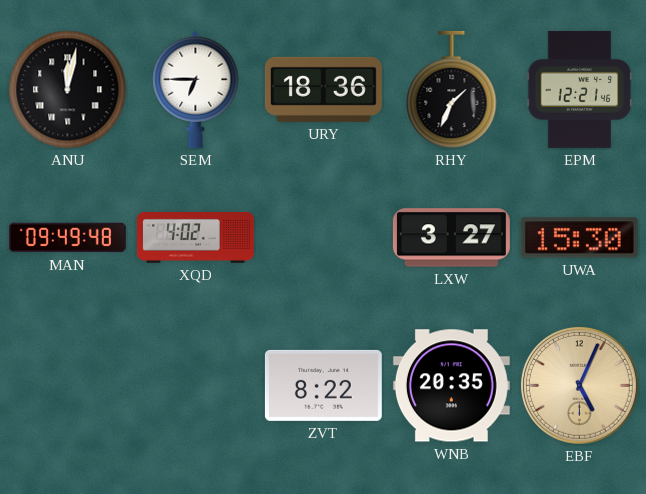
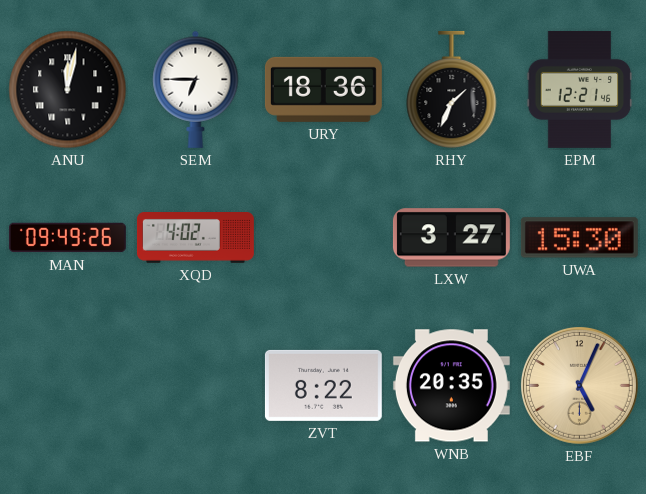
MAN: 09:49:48 -> 09:49:26 (67, 238)
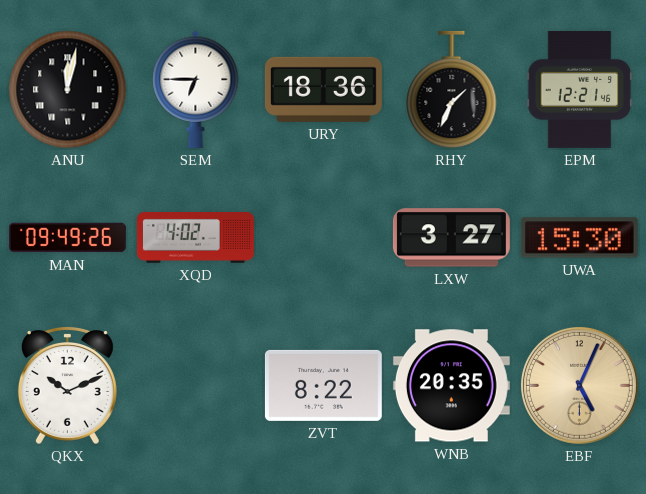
QKX: none -> 10:11 (67, 386)
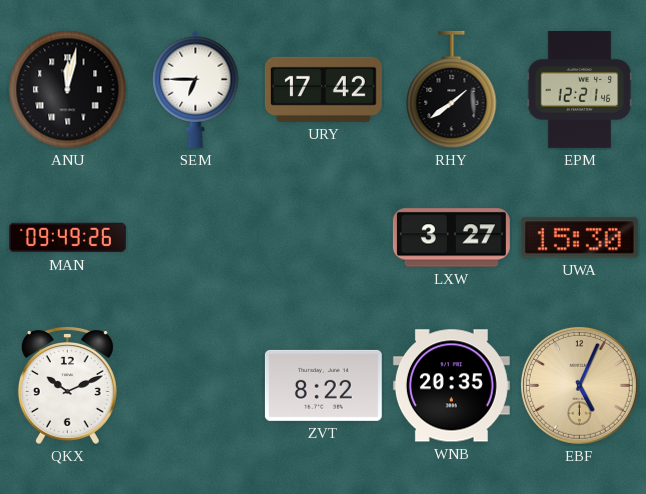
URY: 18:36 -> 17:42 (323, 89)
RHY: 1:34 -> 1:39 (452, 90)
XQD: 4:02 -> none (195, 238)
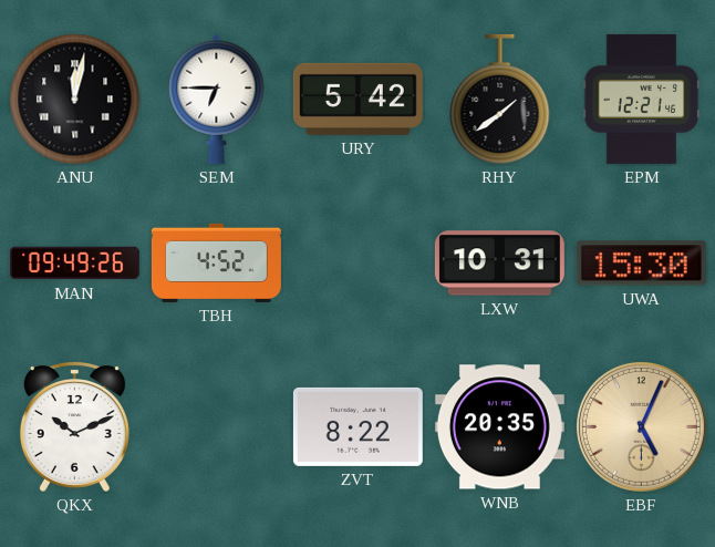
URY: 17:42 -> 5:42 (357, 99)
TBH: none -> 4:52 (216, 262)
LXW: 3:27 -> 10:31 (499, 264)
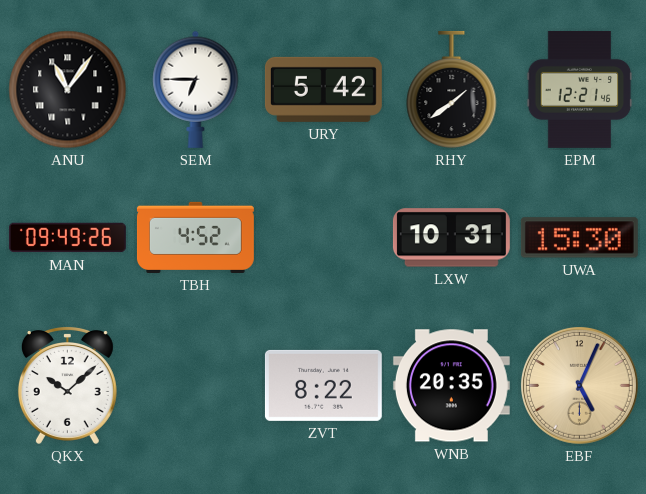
ANU: 12:02 -> 11:06 (68, 90)
QKX: 10:11 -> 10:08 (67, 386)
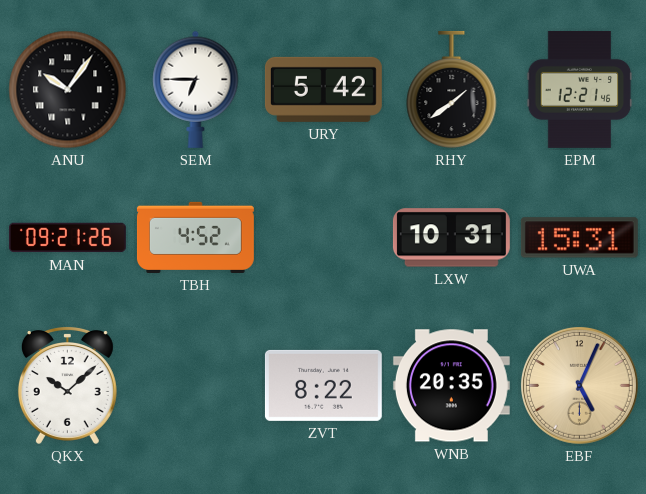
ANU: 11:06 -> 10:06 (68, 90)
MAN: 09:49 -> 09:21 (67, 238)
UWA: 15:30 -> 15:31 (579, 238)
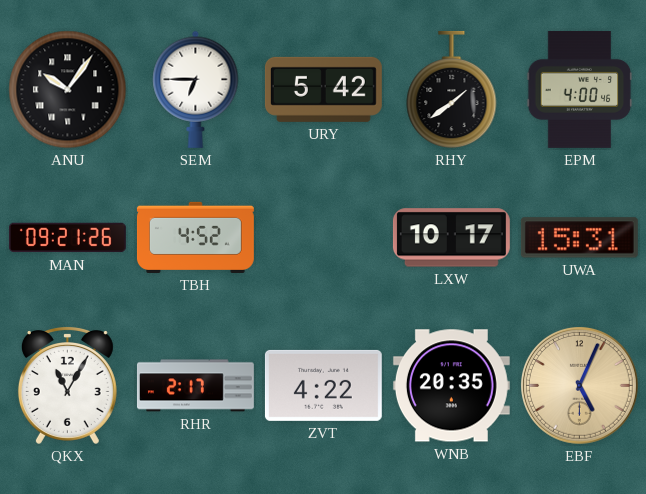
EPM: 12:21 -> 4:00 (580, 89)
LXW: 10:31 -> 10:17 (451, 238)
QKX: 10:08 -> 11:05 (67, 386)
RHR: none -> 2:17 (195, 386)
ZVT: 8:22 -> 4:22 (323, 385)
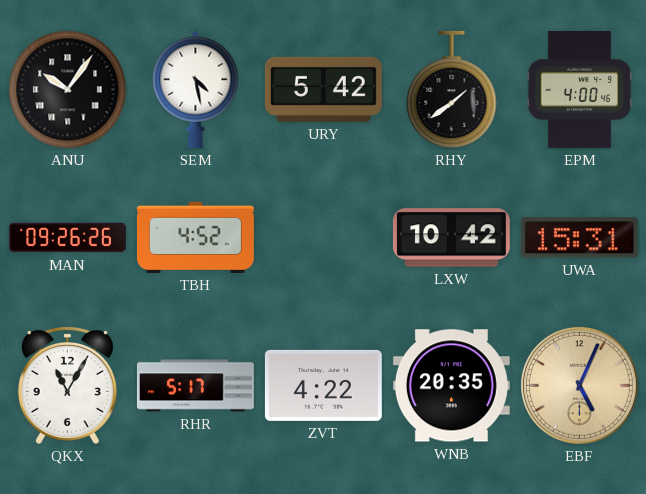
SEM: 6:45 -> 4:28 (196, 89)
MAN: 09:21 -> 09:26 (67, 238)
LXW: 10:17 -> 10:42 (451, 238)
RHR: 2:17 -> 5:17 (195, 386)
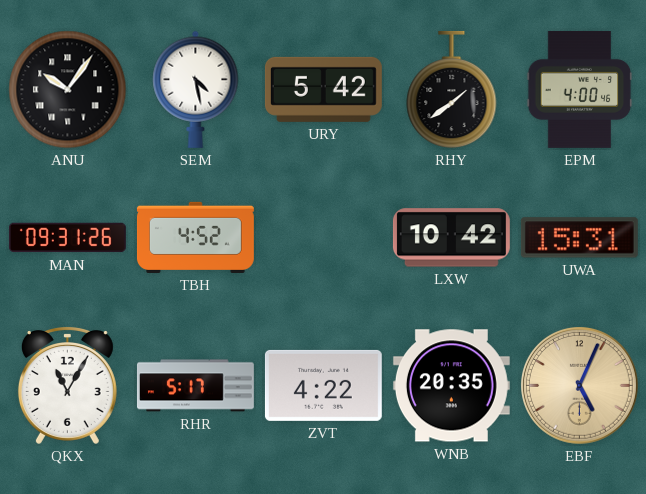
MAN: 09:26 -> 09:31 (67, 238)
